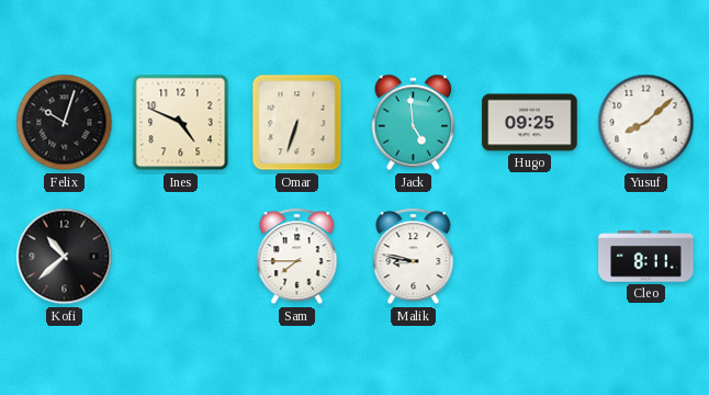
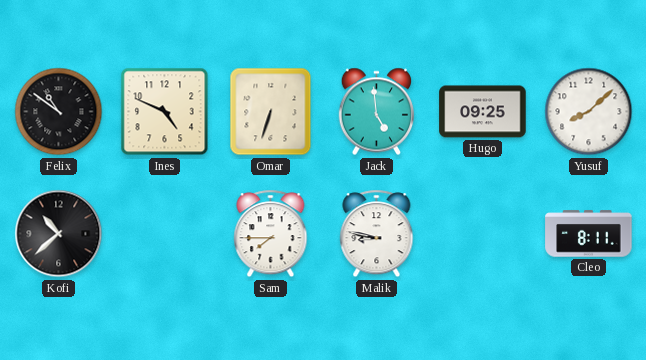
Felix: 10:03 -> 10:51 (59, 112)
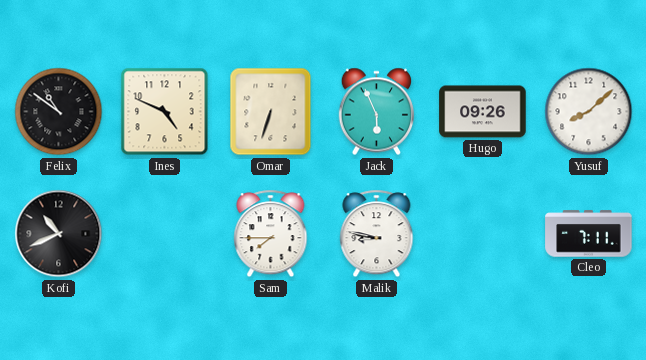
Jack: 4:59 -> 5:56 (377, 112)
Hugo: 09:25 -> 09:26 (483, 112)
Kofi: 10:38 -> 10:41 (59, 234)
Cleo: 8:11 -> 7:11 (589, 234)
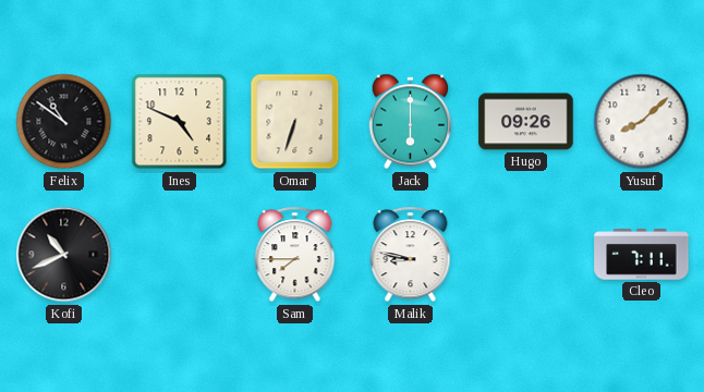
Jack: 5:56 -> 6:00 (411, 122)
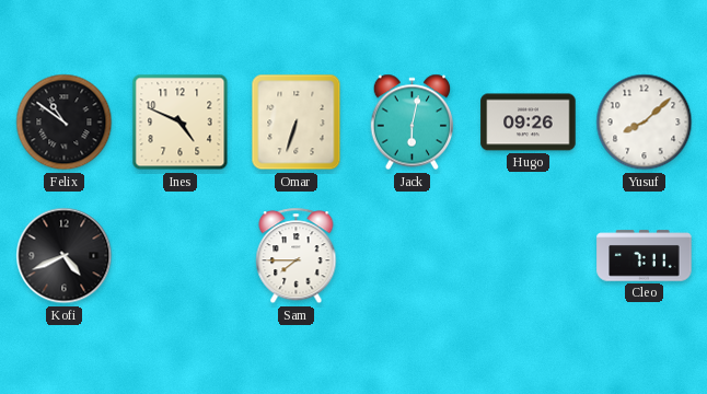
Jack: 6:00 -> 6:02 (413, 123)
Kofi: 10:41 -> 4:41 (65, 256)
Malik: 8:47 -> none (411, 255)
